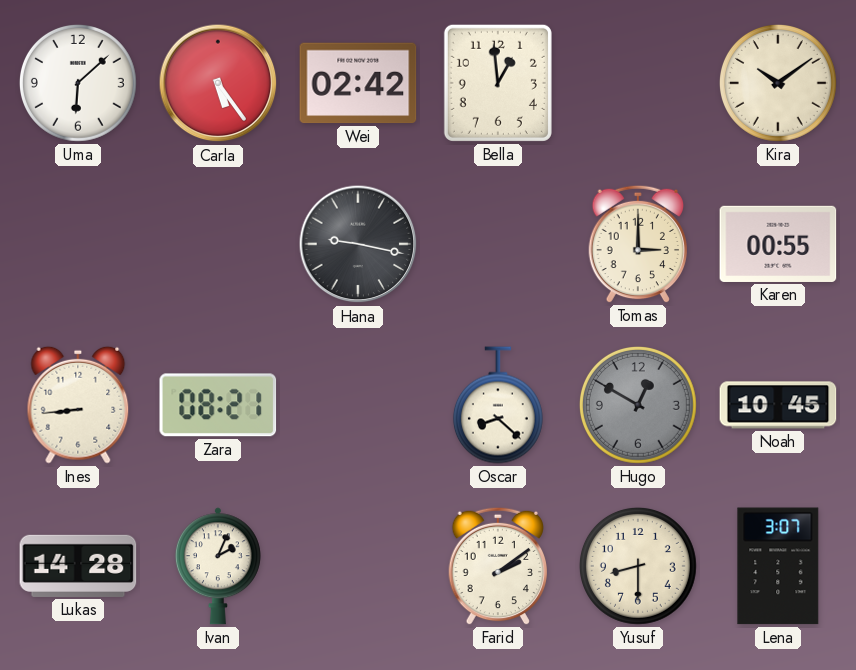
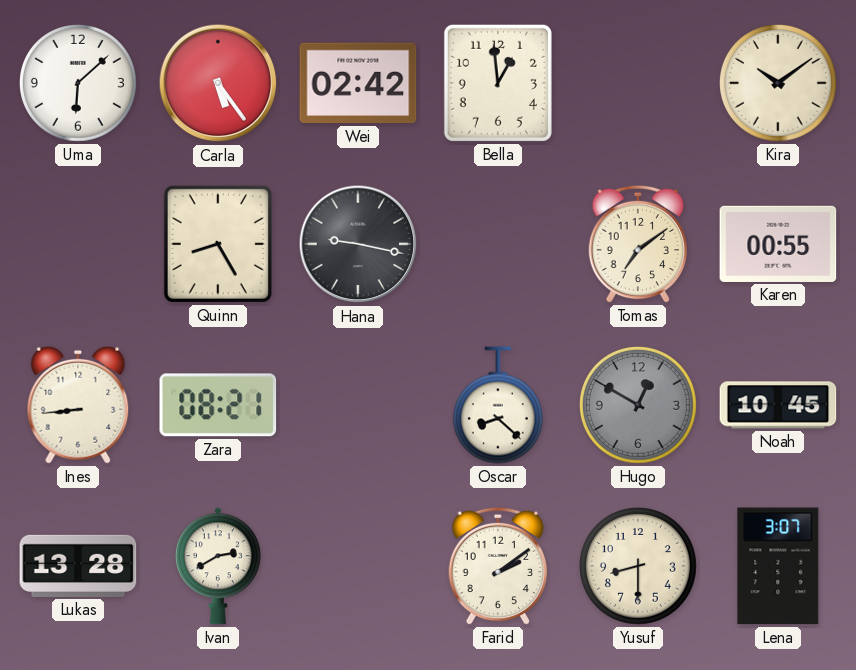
Quinn: none -> 8:25 (218, 244)
Tomas: 3:00 -> 7:09 (637, 244)
Lukas: 14:28 -> 13:28 (78, 566)
Ivan: 2:04 -> 2:40 (218, 566)
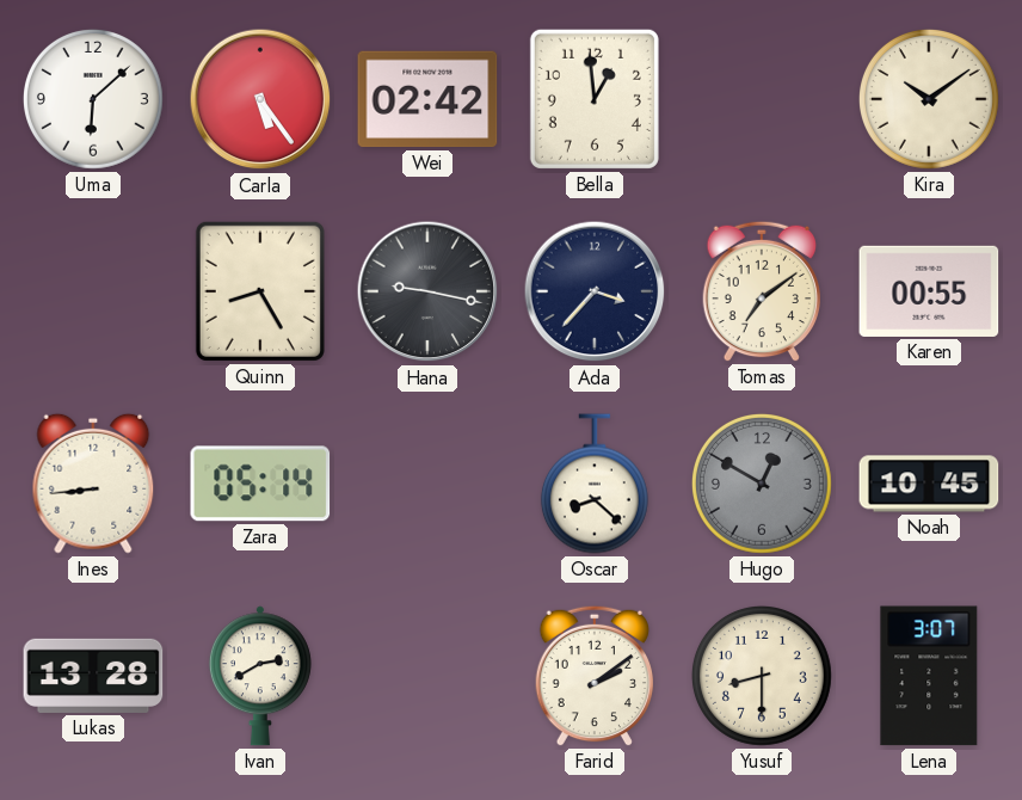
Ada: none -> 3:37 (595, 291)
Zara: 08:21 -> 05:14 (260, 484)
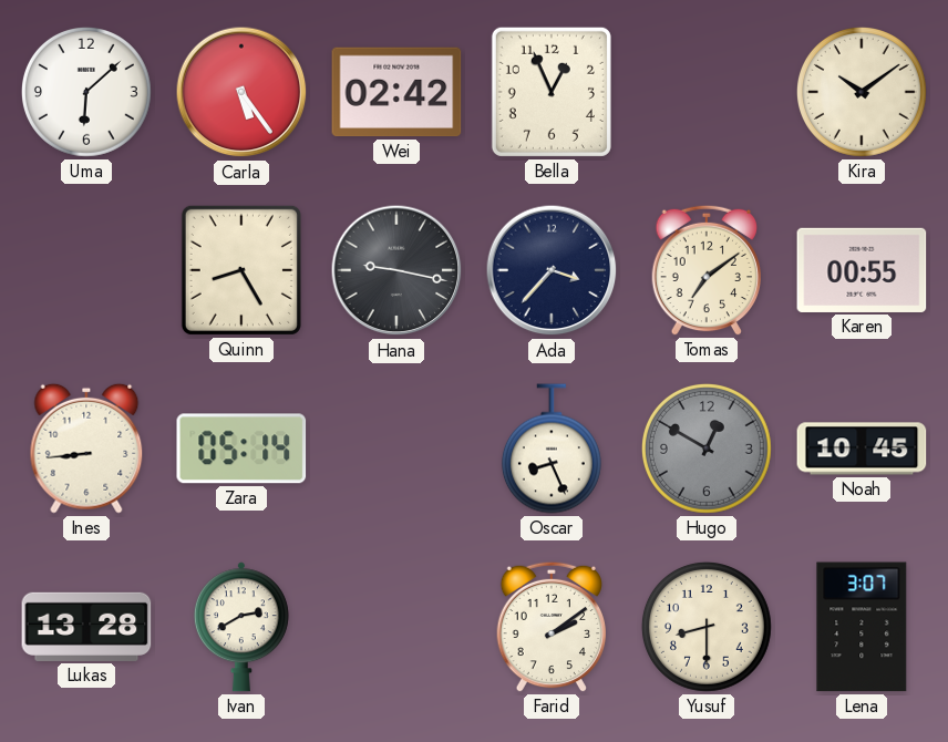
Bella: 12:59 -> 12:56 (552, 92)
Oscar: 8:22 -> 8:26 (552, 449)
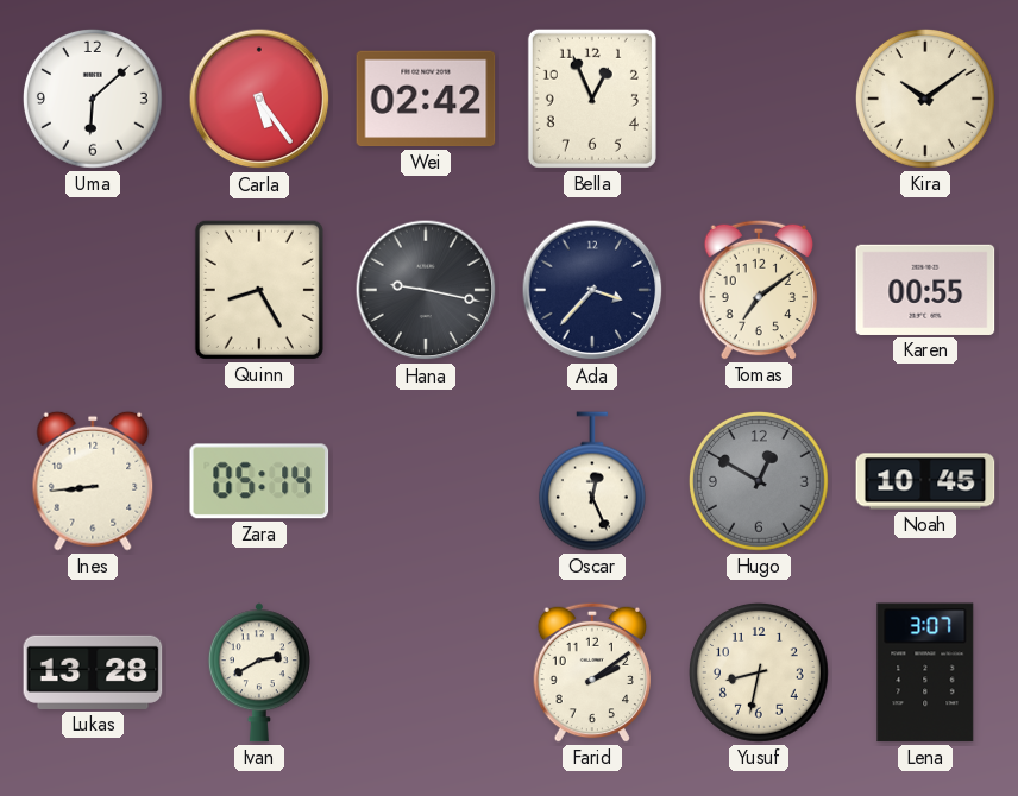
Oscar: 8:26 -> 12:26 (592, 481)
Yusuf: 8:30 -> 8:32 (759, 672)
